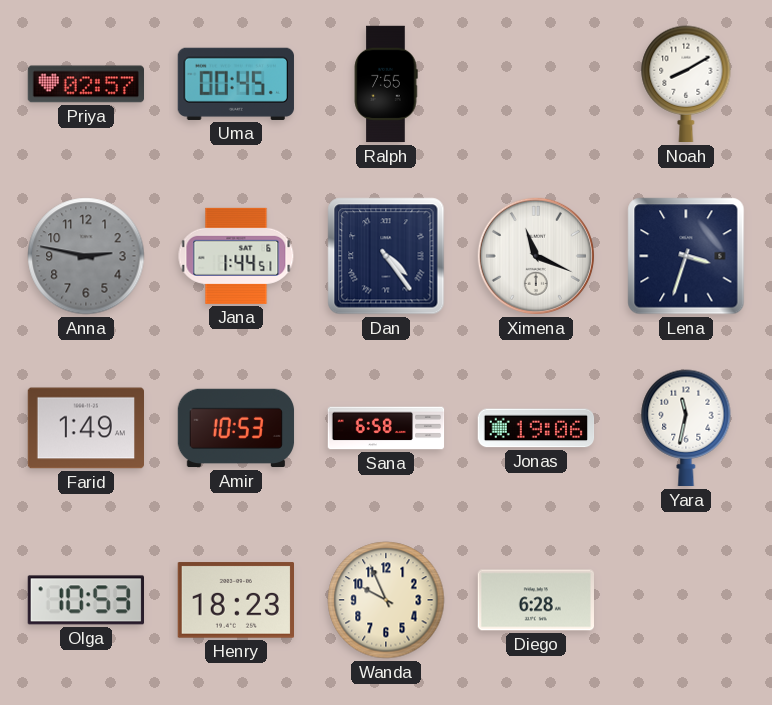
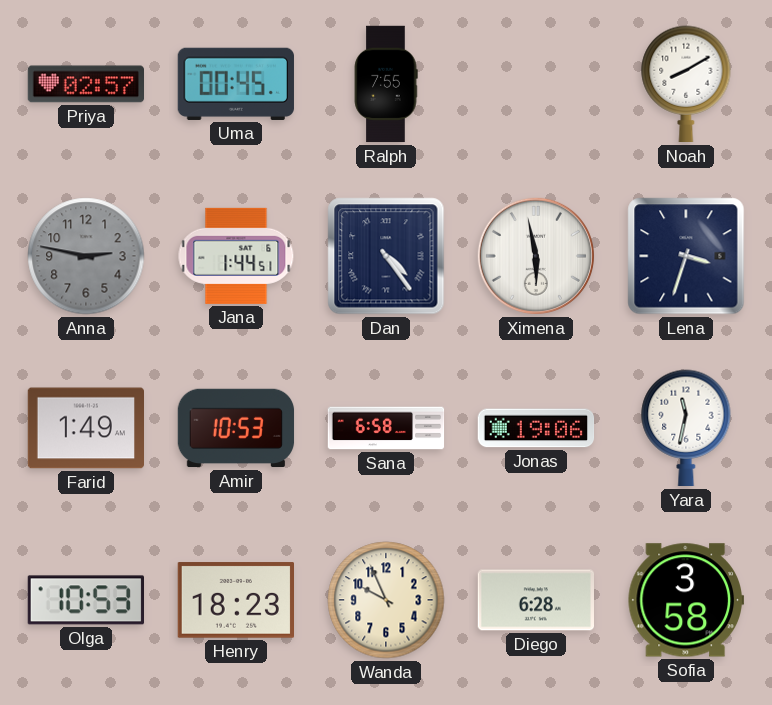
Ximena: 11:19 -> 5:58 (536, 256)
Sofia: none -> 3:58 (685, 600)
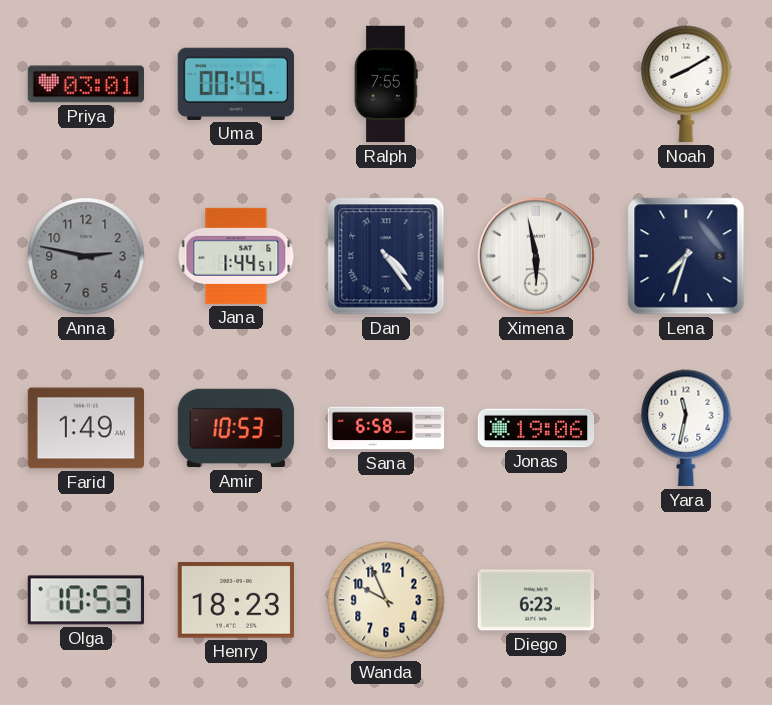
Priya: 02:57 -> 03:01 (85, 84)
Lena: 3:33 -> 7:33 (686, 256)
Diego: 6:28 -> 6:23 (535, 600)
Sofia: 3:58 -> none (685, 600)
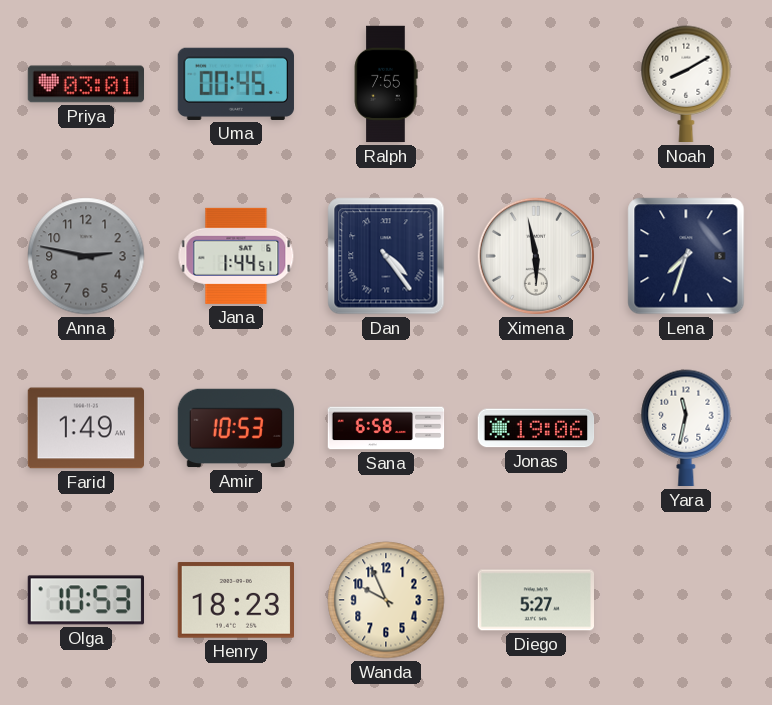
Diego: 6:23 -> 5:27 (535, 600)
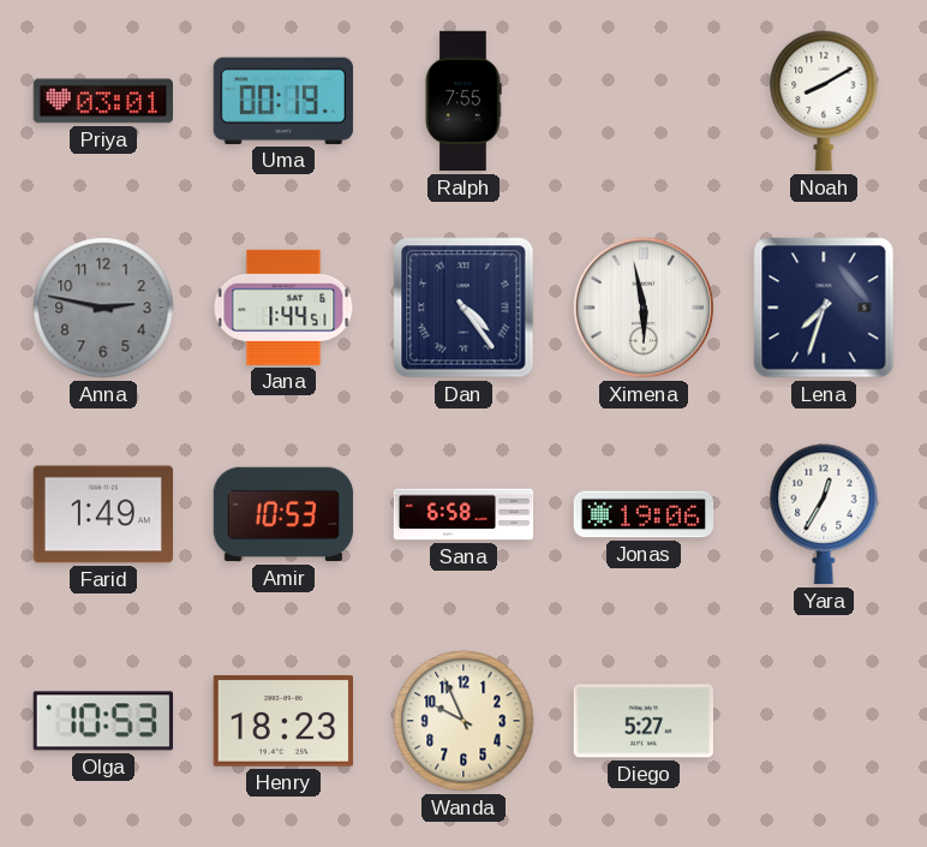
Uma: 00:45 -> 00:19 (283, 101)
Yara: 11:32 -> 12:35 (824, 514)
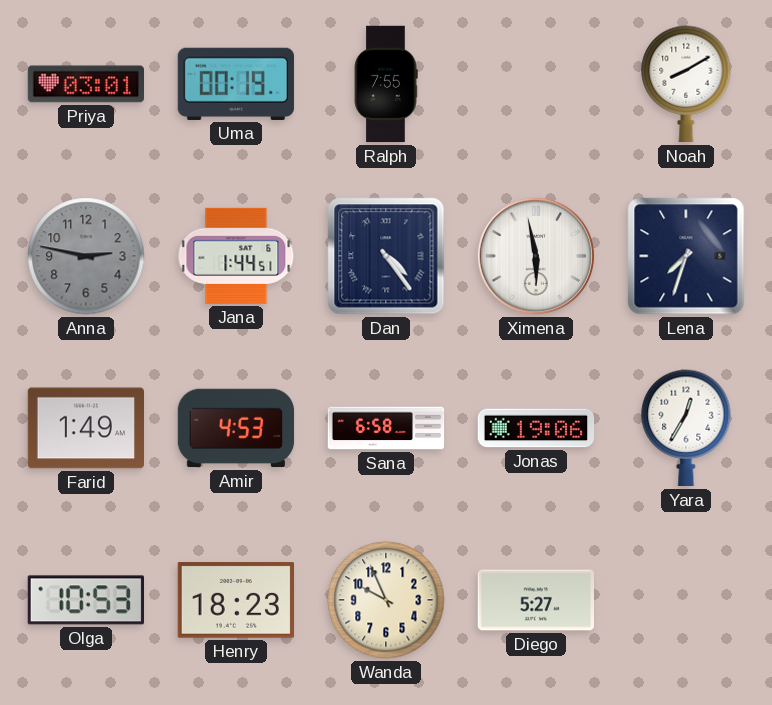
Amir: 10:53 -> 4:53 (236, 428)
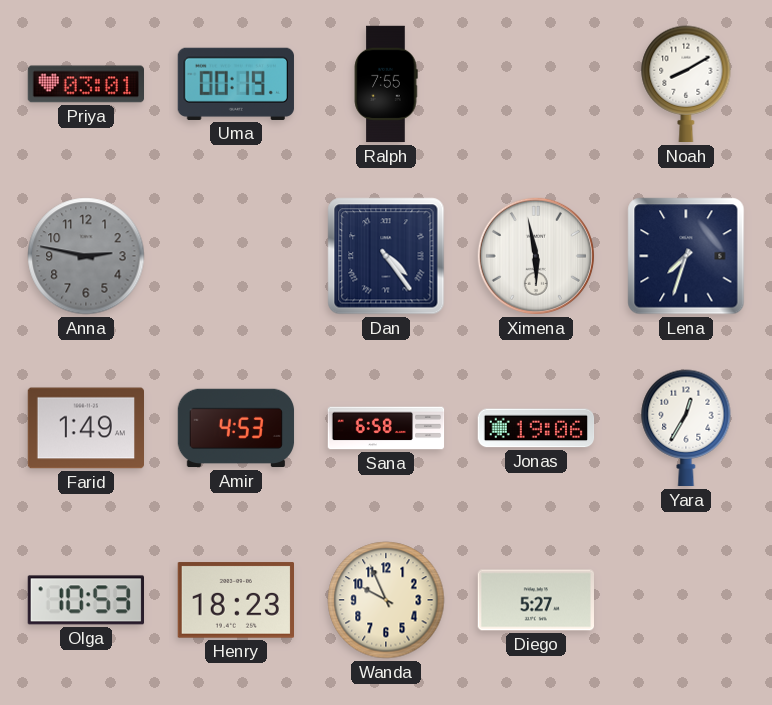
Jana: 1:44 -> none (236, 256)
